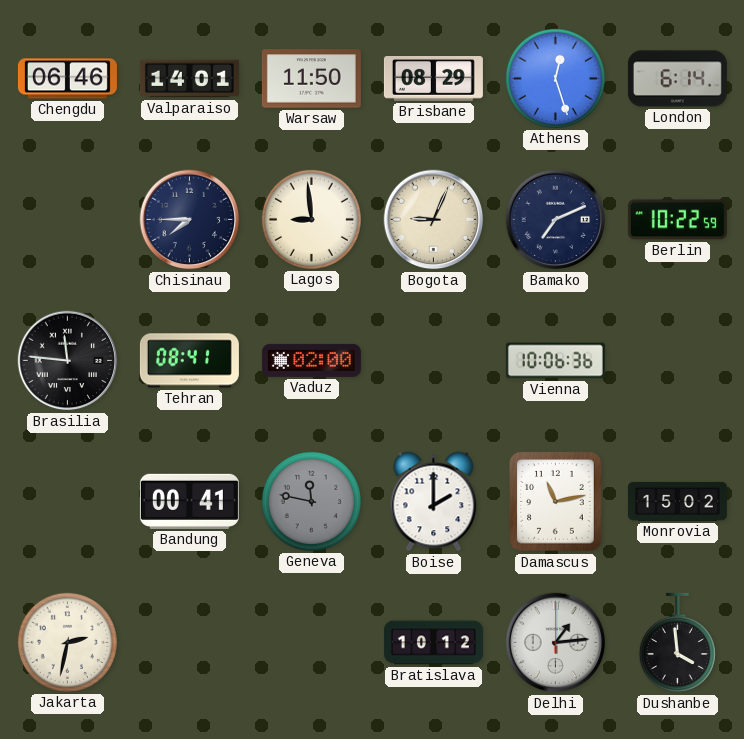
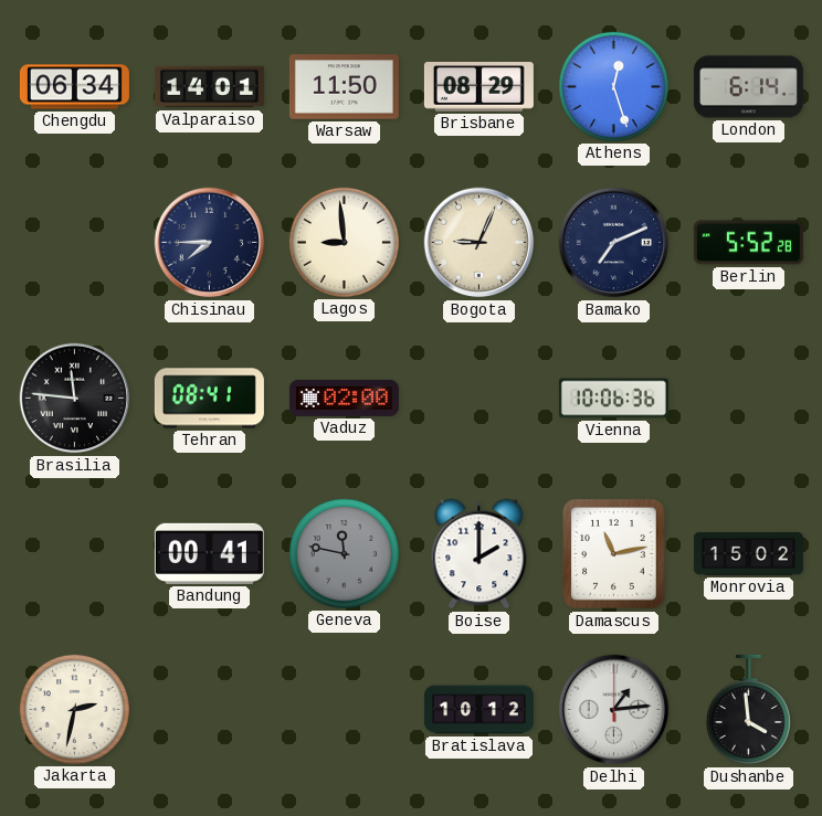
Chengdu: 06:46 -> 06:34 (74, 87)
Berlin: 10:22 -> 5:52 (748, 243)
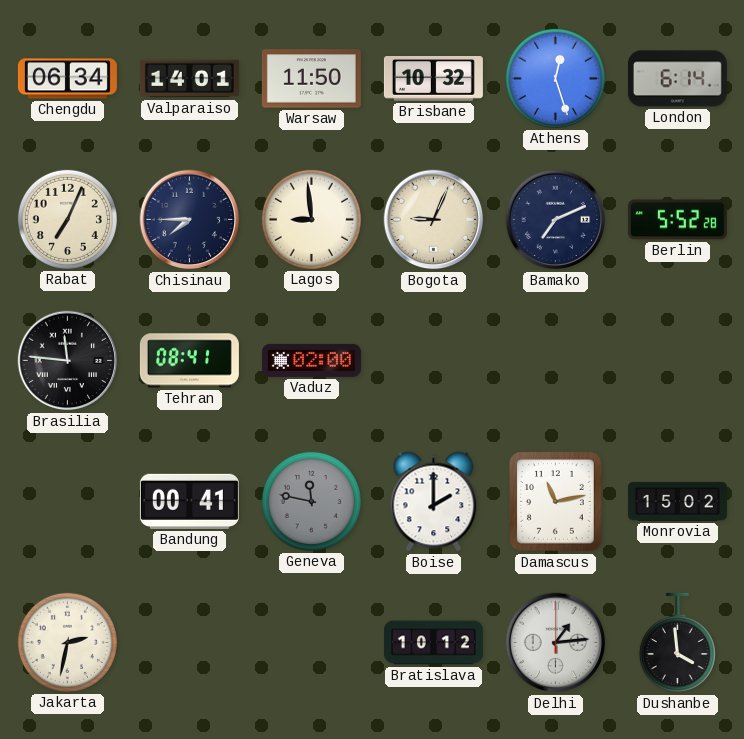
Brisbane: 08:29 -> 10:32 (433, 79)
Rabat: none -> 7:04 (67, 219)
Vienna: 10:06 -> none (613, 399)
